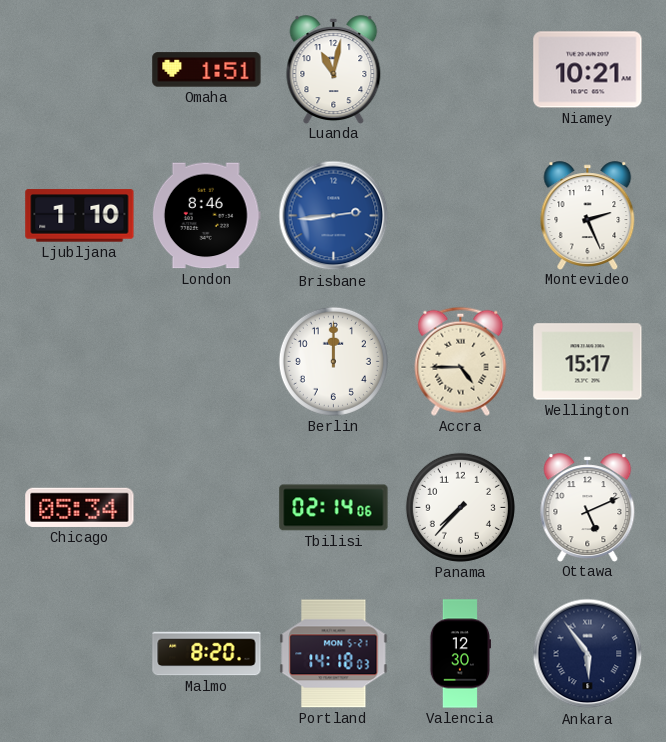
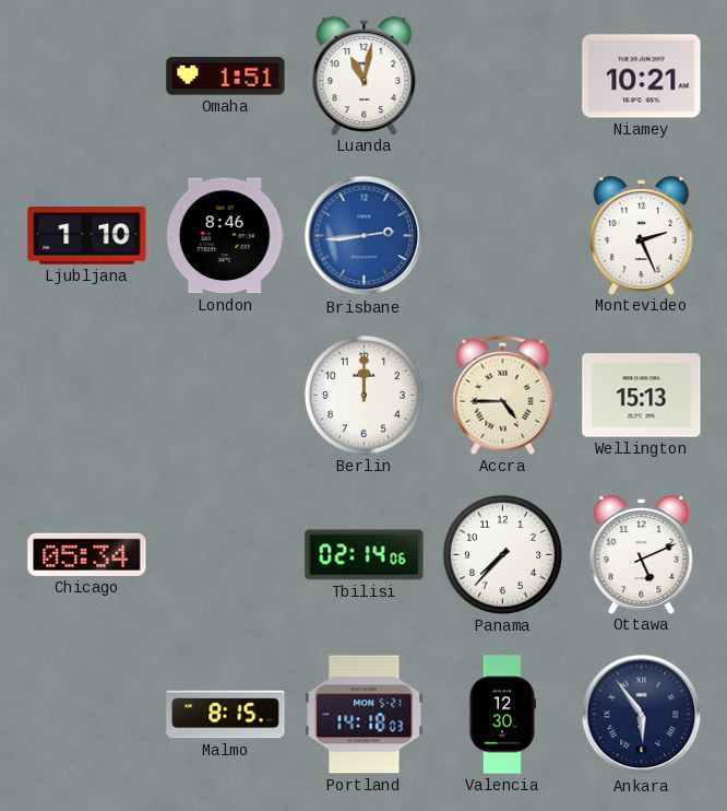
Wellington: 15:17 -> 15:13 (642, 396)
Malmo: 8:20 -> 8:15 (226, 715)
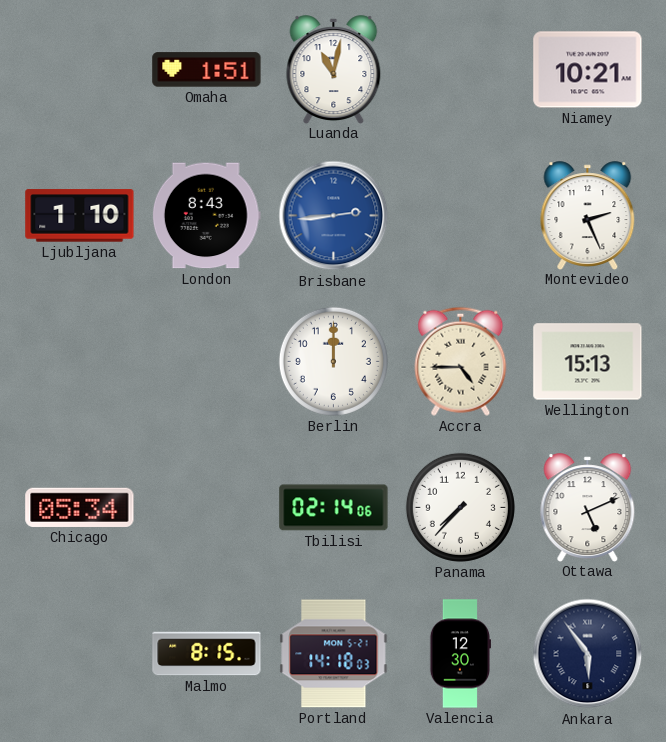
London: 8:46 -> 8:43 (206, 216)
